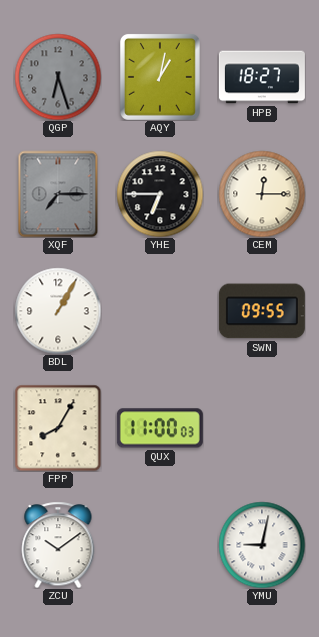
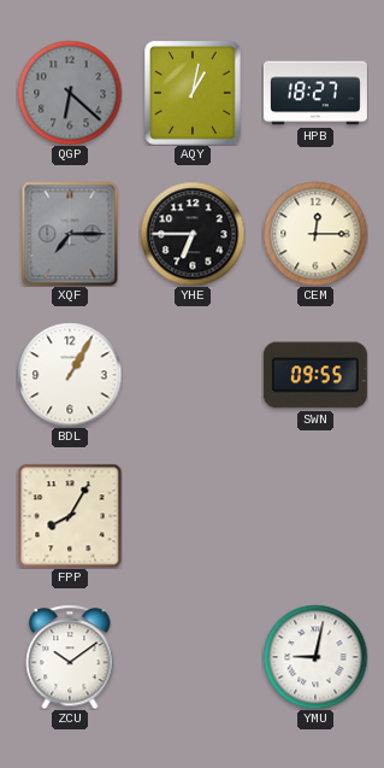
QGP: 6:27 -> 6:22 (70, 93)
QUX: 11:00 -> none (160, 428)
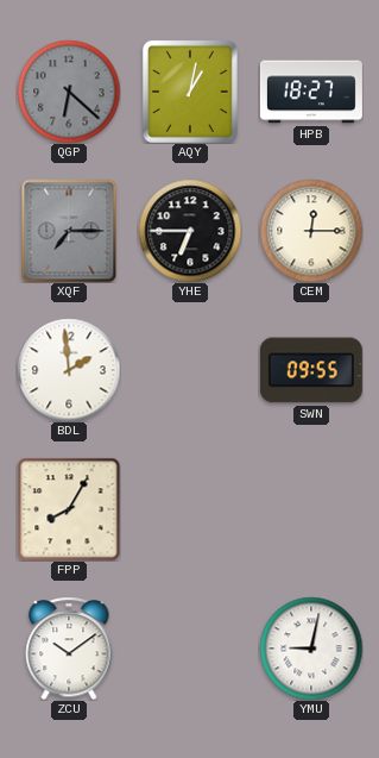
BDL: 1:05 -> 1:59 (69, 370)
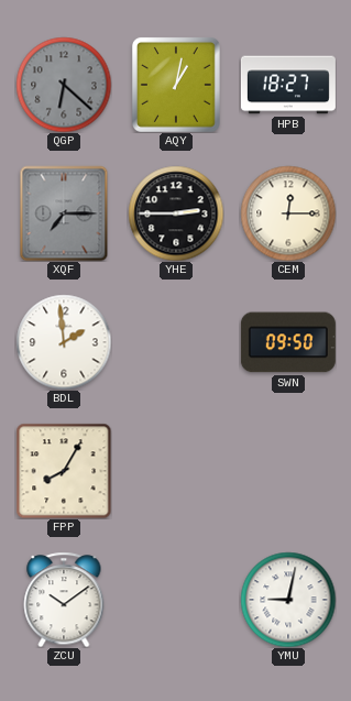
YHE: 6:45 -> 2:45 (176, 213)
SWN: 09:55 -> 09:50 (288, 342)
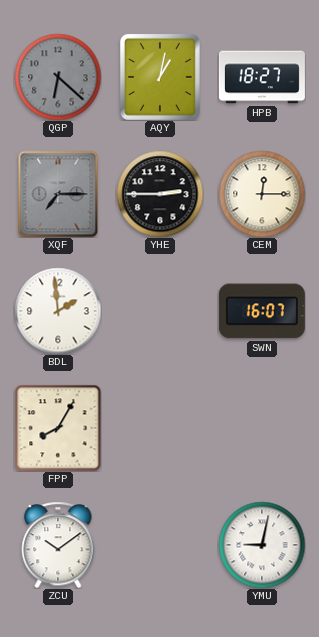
SWN: 09:50 -> 16:07 (262, 311)
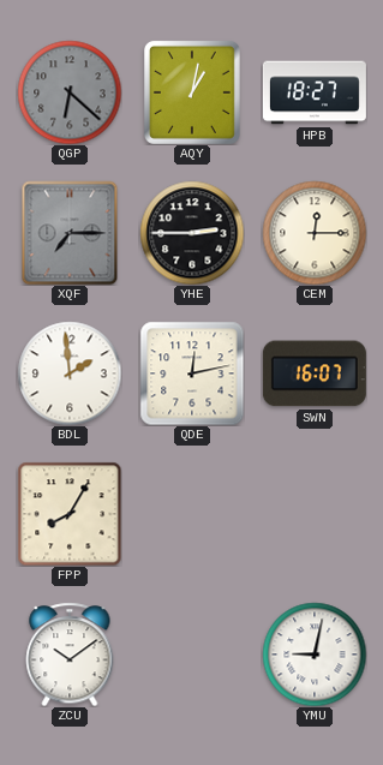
QDE: none -> 12:13 (192, 373)
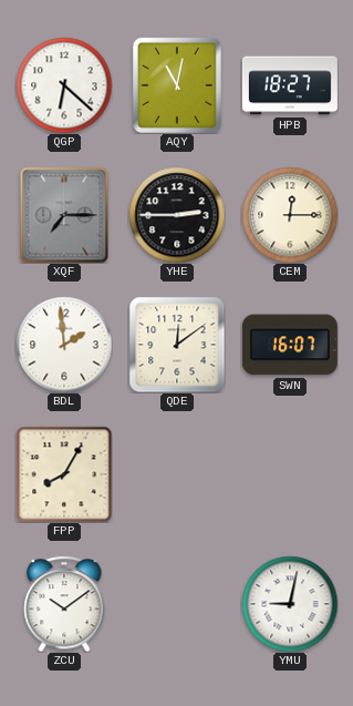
QGP dial: grey -> white (64, 85)
AQY: 1:02 -> 11:02 (177, 85)
QDE: 12:13 -> 12:09 (177, 345)
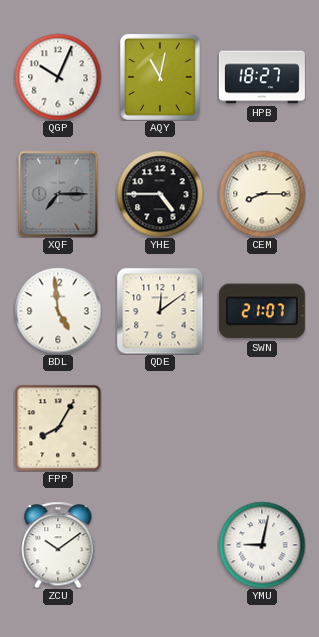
QGP: 6:22 -> 10:04 (58, 77)
YHE: 2:45 -> 4:45 (160, 194)
CEM: 12:15 -> 8:15 (262, 194)
BDL: 1:59 -> 4:59 (58, 311)
SWN: 16:07 -> 21:07 (262, 311)
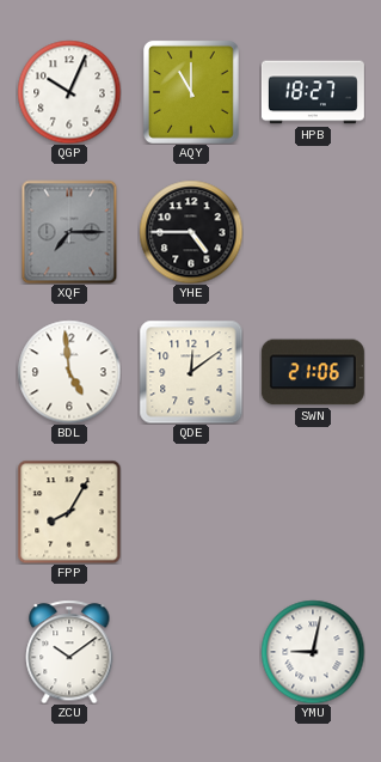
AQY: 11:02 -> 11:00 (191, 92)
CEM: 8:15 -> none (262, 194)
SWN: 21:07 -> 21:06 (313, 372)
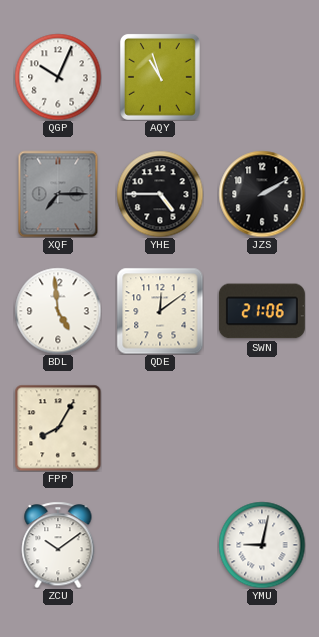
AQY: 11:00 -> 10:57 (160, 77)
HPB: 18:27 -> none (313, 92)
JZS: none -> 2:10 (262, 194)
